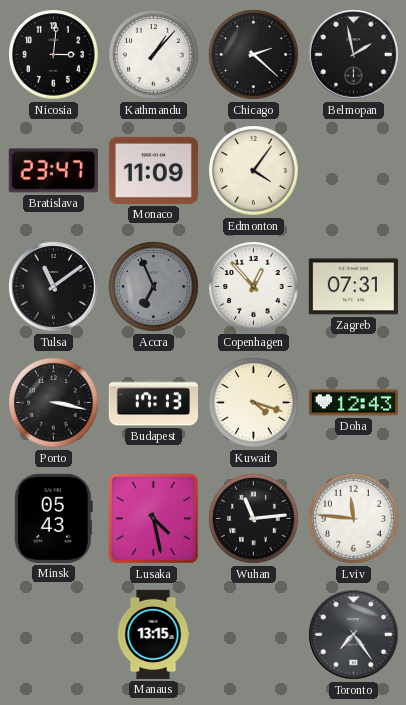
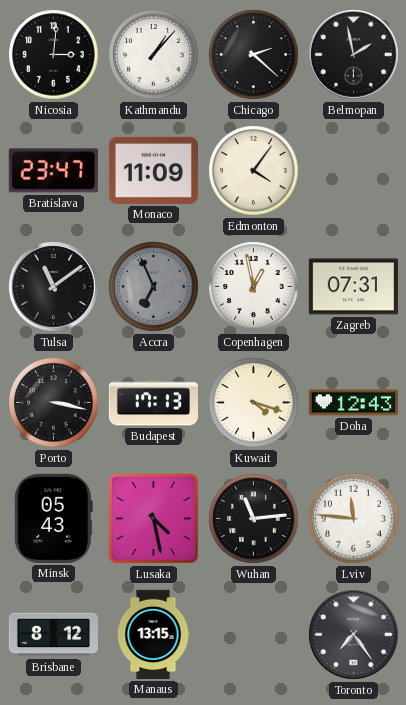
Copenhagen: 12:53 -> 12:58 (254, 287)
Brisbane: none -> 8:12 (53, 635)
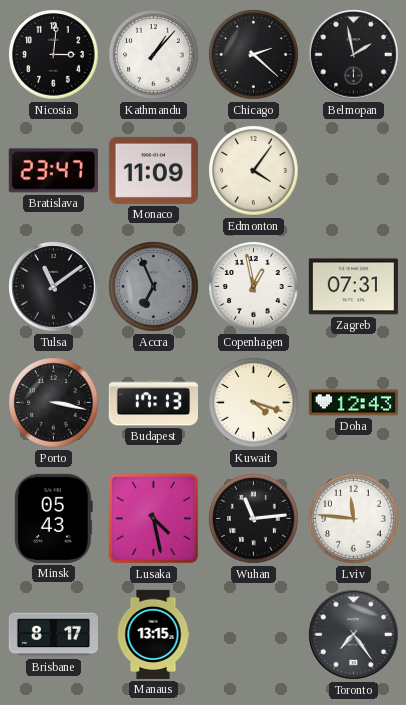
Brisbane: 8:12 -> 8:17 (53, 635)
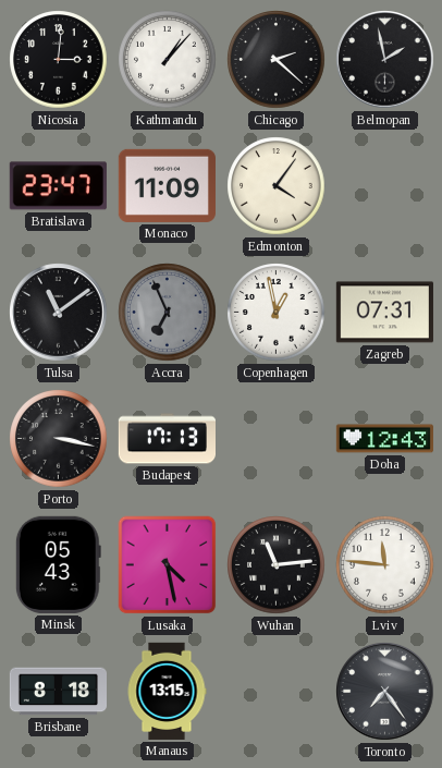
Kuwait: 4:18 -> none (254, 403)
Brisbane: 8:17 -> 8:18 (58, 692)
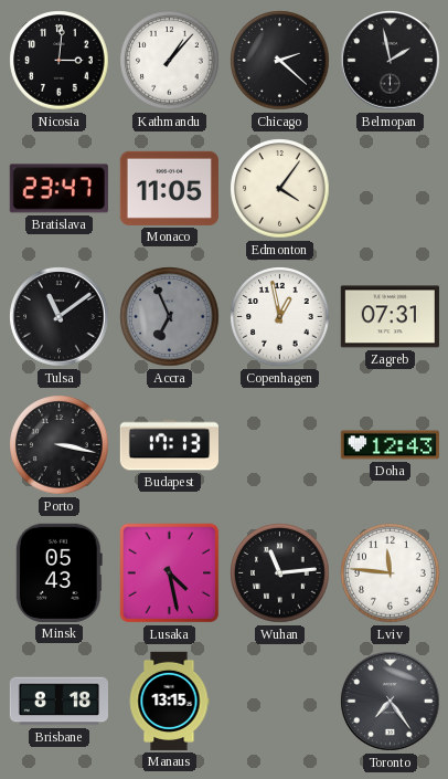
Monaco: 11:09 -> 11:05 (169, 188)
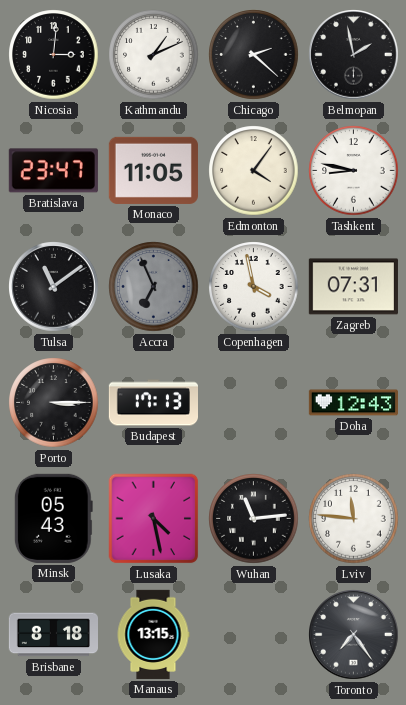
Kathmandu: 1:07 -> 1:11 (154, 55)
Tashkent: none -> 8:47 (354, 171)
Copenhagen: 12:58 -> 3:58 (254, 287)
Porto: 3:17 -> 3:15 (54, 403)
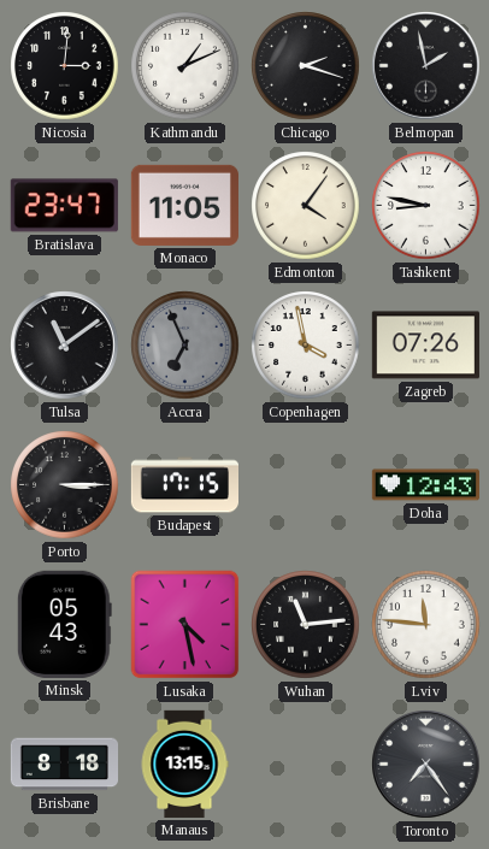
Chicago: 2:22 -> 2:18 (306, 66)
Zagreb: 07:31 -> 07:26 (425, 346)
Budapest: 17:13 -> 17:15 (184, 485)
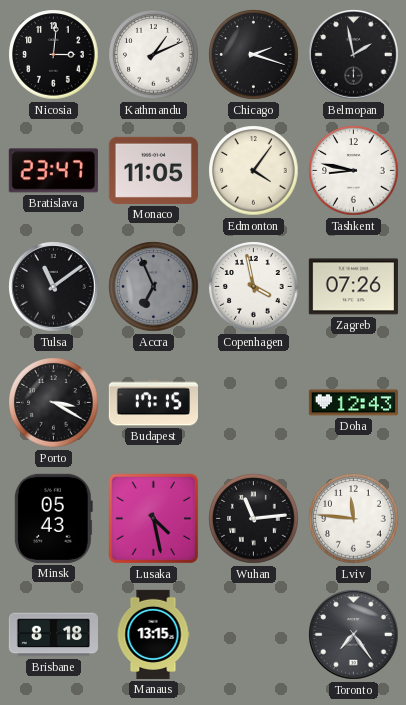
Porto: 3:15 -> 3:20 (54, 403)
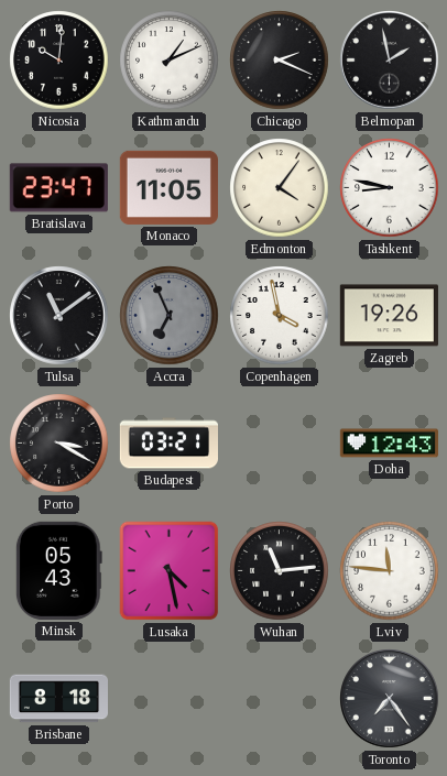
Nicosia: 3:01 -> 10:01 (59, 61)
Chicago: 2:18 -> 2:19 (280, 61)
Zagreb: 07:26 -> 19:26 (389, 316)
Budapest: 17:15 -> 03:21 (168, 444)
Manaus: 13:15 -> none (153, 634)
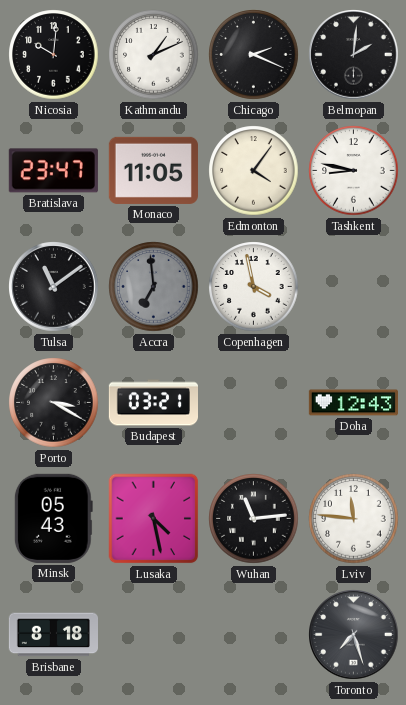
Belmopan: 1:58 -> 2:01 (354, 55)
Accra: 6:56 -> 6:59 (154, 287)
Zagreb: 19:26 -> none (389, 316)
Toronto: 7:24 -> 7:27 (354, 635)
